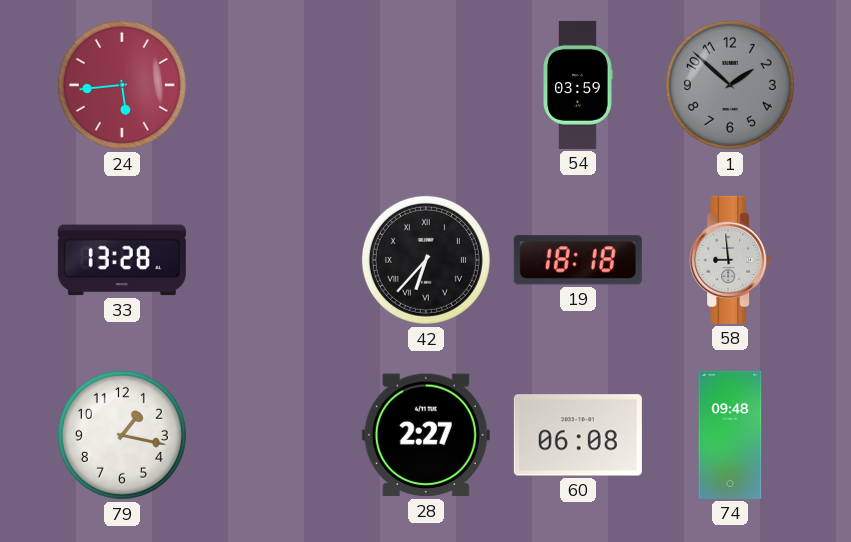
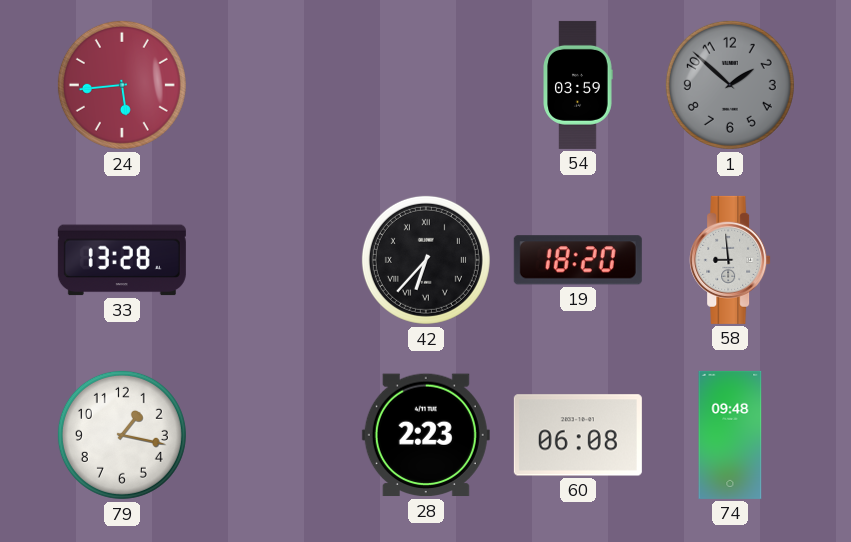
19: 18:18 -> 18:20 (578, 260)
28: 2:27 -> 2:23 (426, 435)
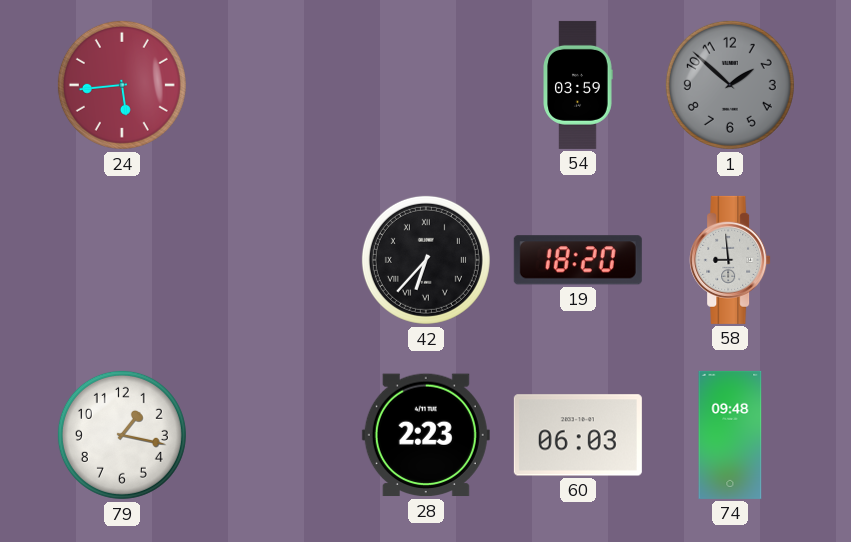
33: 13:28 -> none (122, 260)
60: 06:08 -> 06:03 (578, 435)
